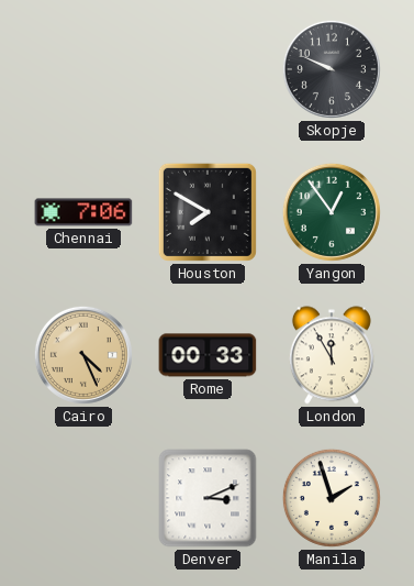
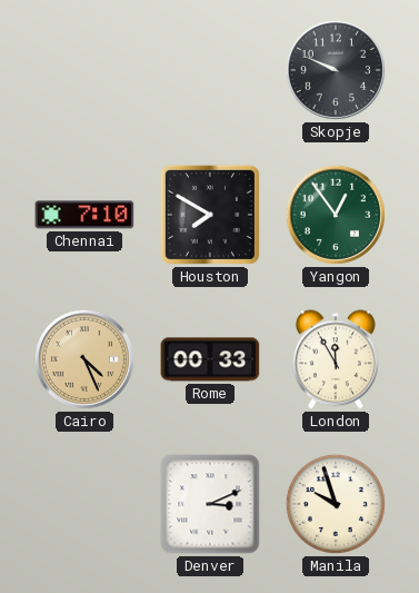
Chennai: 7:06 -> 7:10 (84, 215)
Manila: 1:57 -> 9:57 (336, 504)
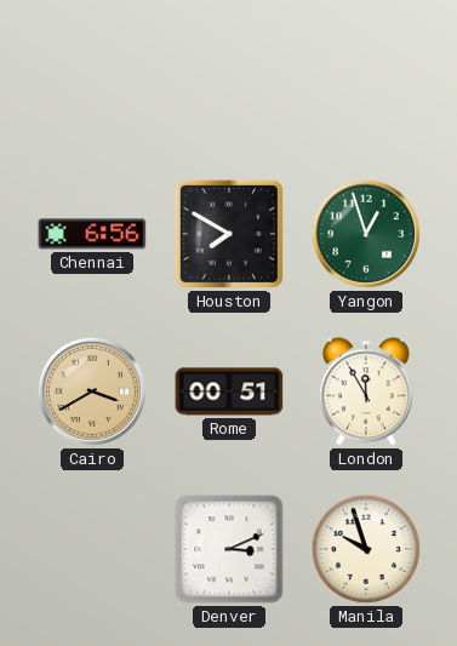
Skopje: 9:49 -> none (336, 70)
Chennai: 7:10 -> 6:56 (92, 234)
Yangon: 12:54 -> 12:57 (366, 234)
Cairo: 4:26 -> 3:40 (92, 391)
Rome: 00:33 -> 00:51 (229, 391)
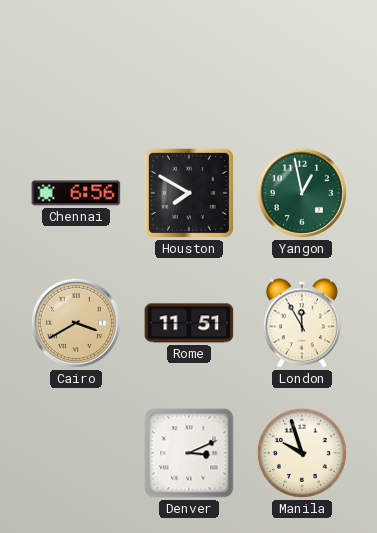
Yangon: 12:57 -> 12:58 (302, 193)
Rome: 00:51 -> 11:51 (189, 323)
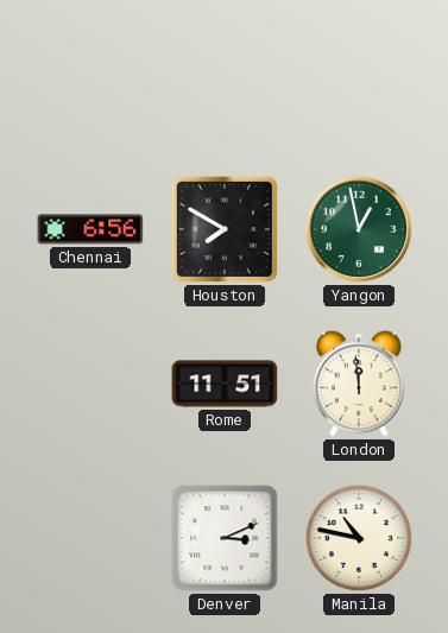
Cairo: 3:40 -> none (76, 323)
London: 11:55 -> 11:59 (359, 384)
Manila: 9:57 -> 10:47 (359, 538)
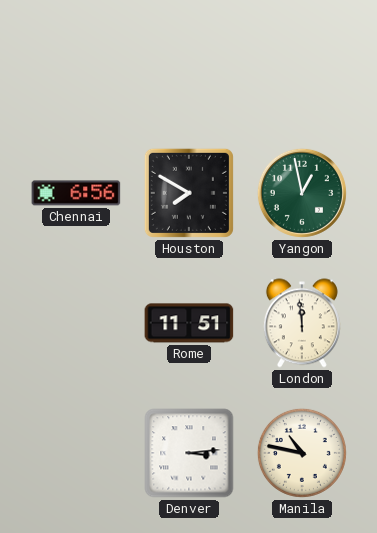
Denver: 3:11 -> 3:14 (189, 453)
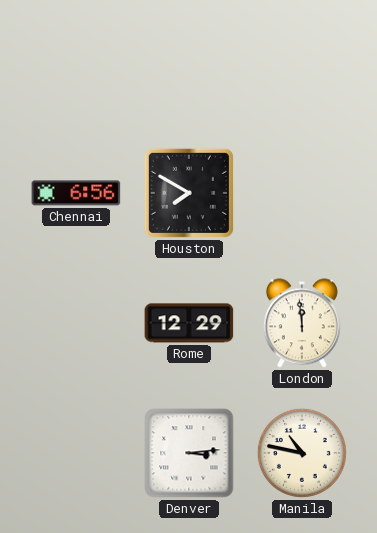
Yangon: 12:58 -> none (302, 193)
Rome: 11:51 -> 12:29 (189, 323)
